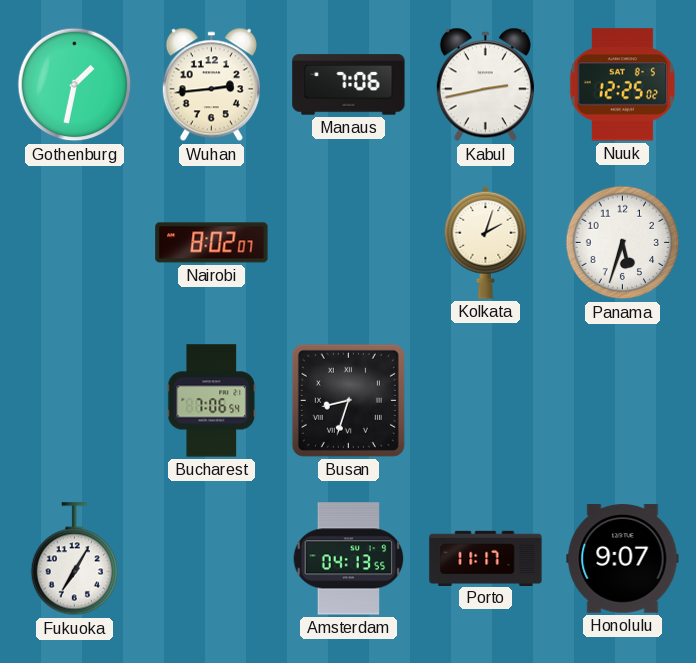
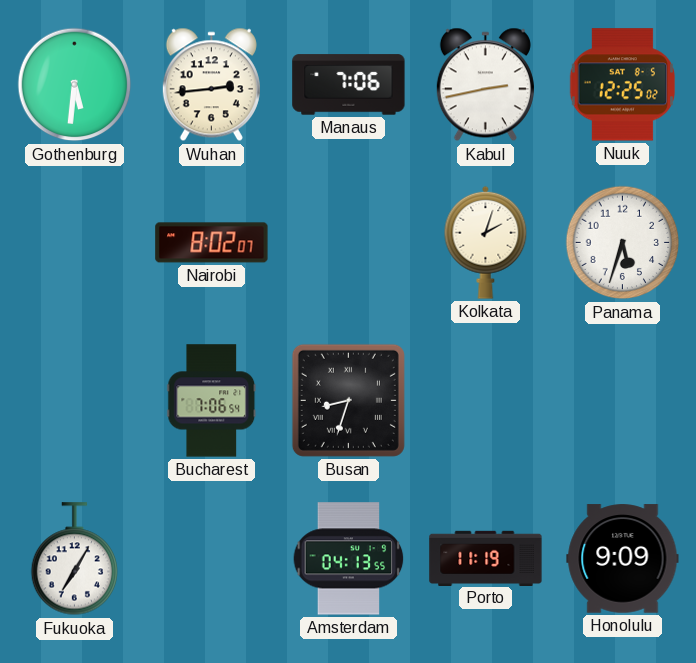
Gothenburg: 1:32 -> 5:31 (75, 85)
Porto: 11:17 -> 11:19 (486, 558)
Honolulu: 9:07 -> 9:09 (623, 559)
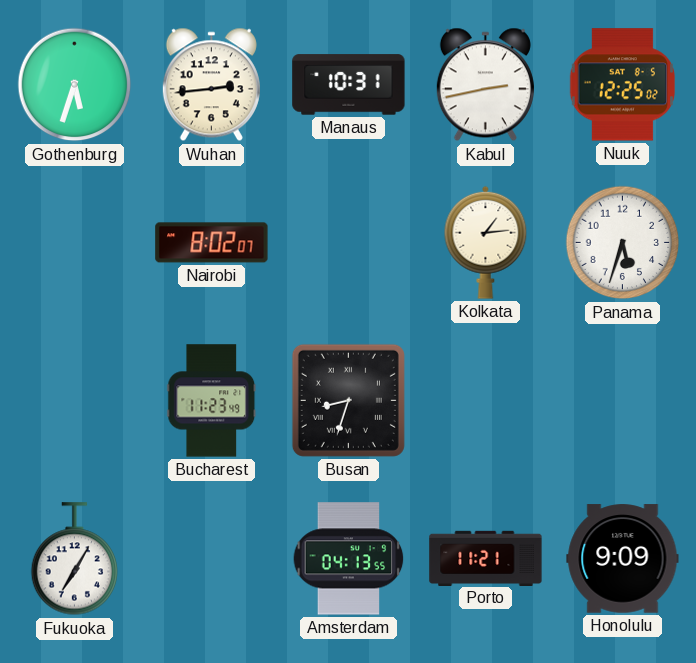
Gothenburg: 5:31 -> 5:33 (75, 85)
Manaus: 7:06 -> 10:31 (349, 85)
Kolkata: 2:03 -> 1:14 (486, 242)
Bucharest: 7:06 -> 11:23 (212, 401)
Porto: 11:19 -> 11:21 (486, 558)
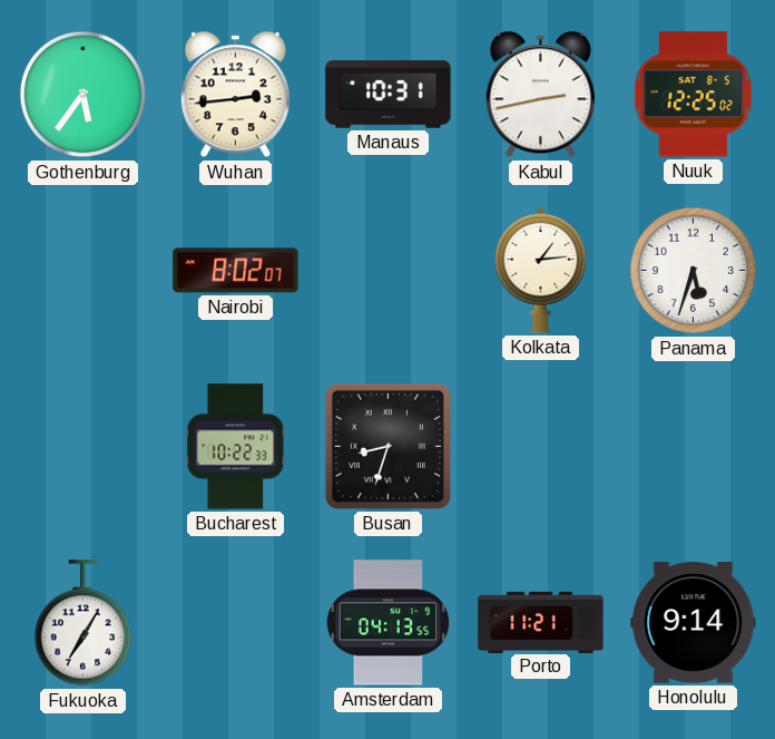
Gothenburg: 5:33 -> 5:36 (84, 95)
Bucharest: 11:23 -> 10:22 (236, 447)
Honolulu: 9:09 -> 9:14 (694, 623)
